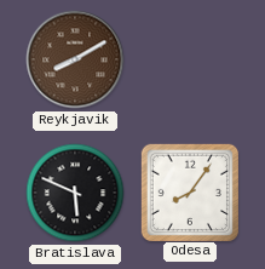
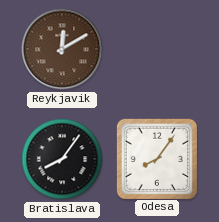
Reykjavik: 8:10 -> 12:10 (62, 49)
Bratislava: 5:49 -> 8:06 (62, 159)
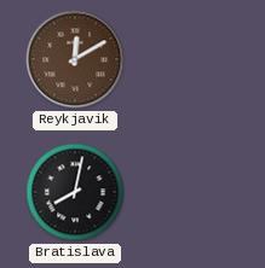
Bratislava: 8:06 -> 8:02 (75, 192)
Odesa: 8:06 -> none (156, 158)
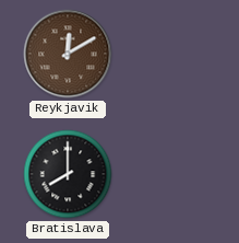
Bratislava: 8:02 -> 8:00 (68, 174)
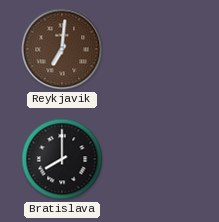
Reykjavik: 12:10 -> 7:01 (62, 49)
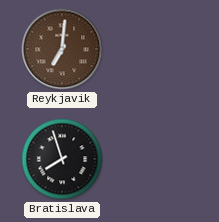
Bratislava: 8:00 -> 7:57 (62, 159)
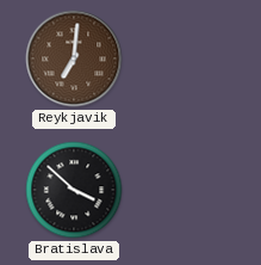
Bratislava: 7:57 -> 3:52 (74, 190)
